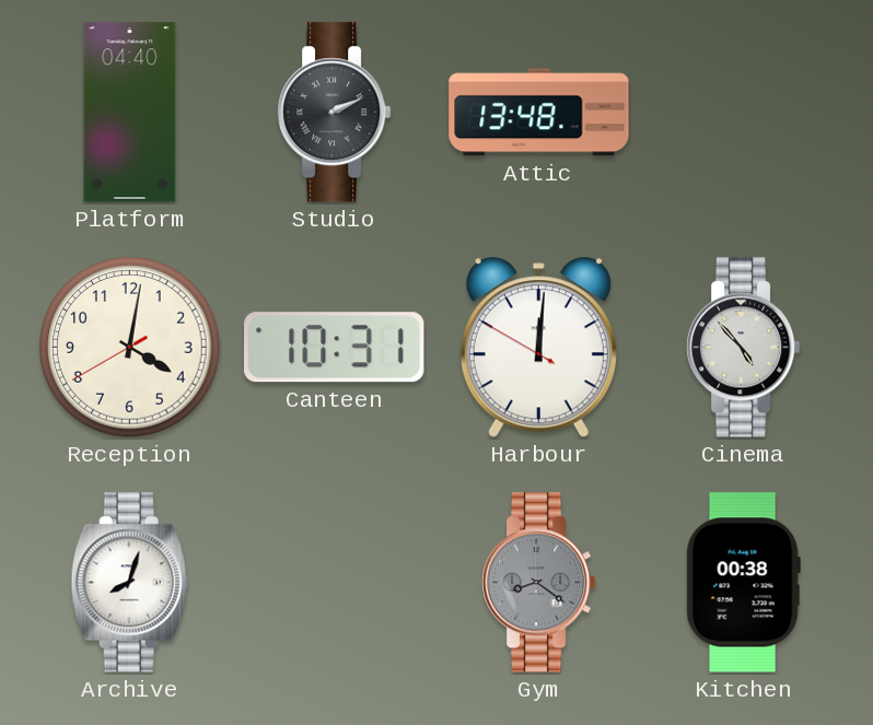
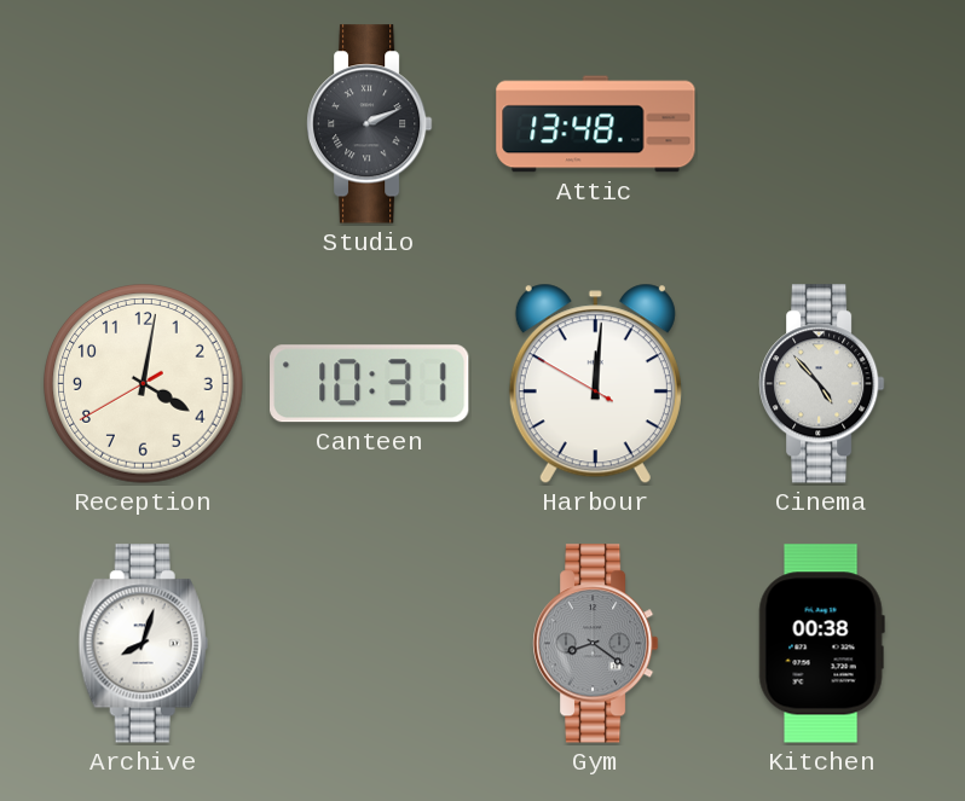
Platform: 04:40 -> none (130, 113)
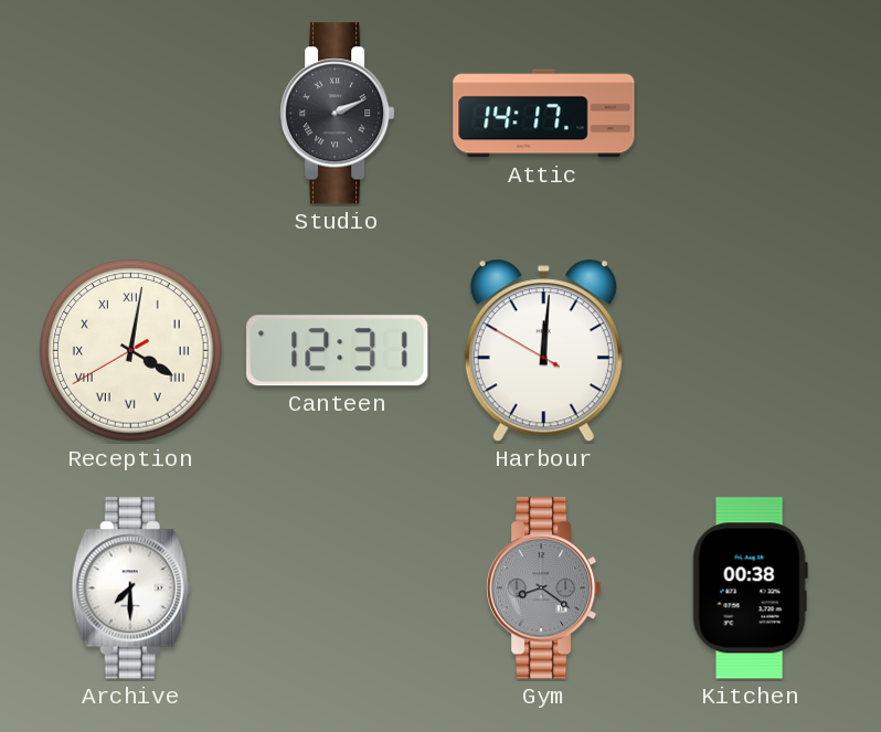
Attic: 13:48 -> 14:17 (544, 114)
Reception numerals: Arabic -> Roman (131, 351)
Canteen: 10:31 -> 12:31 (338, 351)
Cinema: 4:53 -> none (822, 384)
Archive: 8:03 -> 7:30 (130, 588)
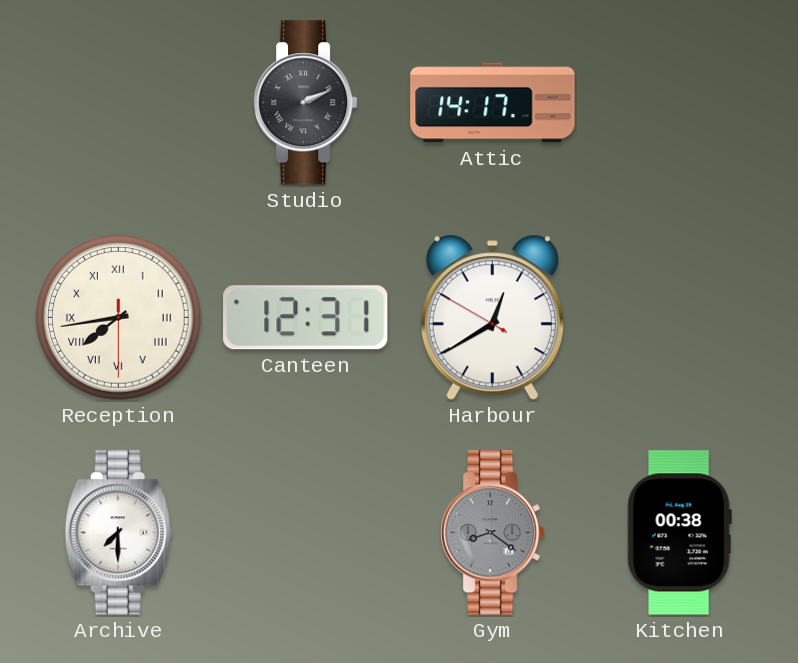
Reception: 4:01 -> 7:43 (119, 318)
Harbour: 12:00 -> 12:39 (492, 318)
